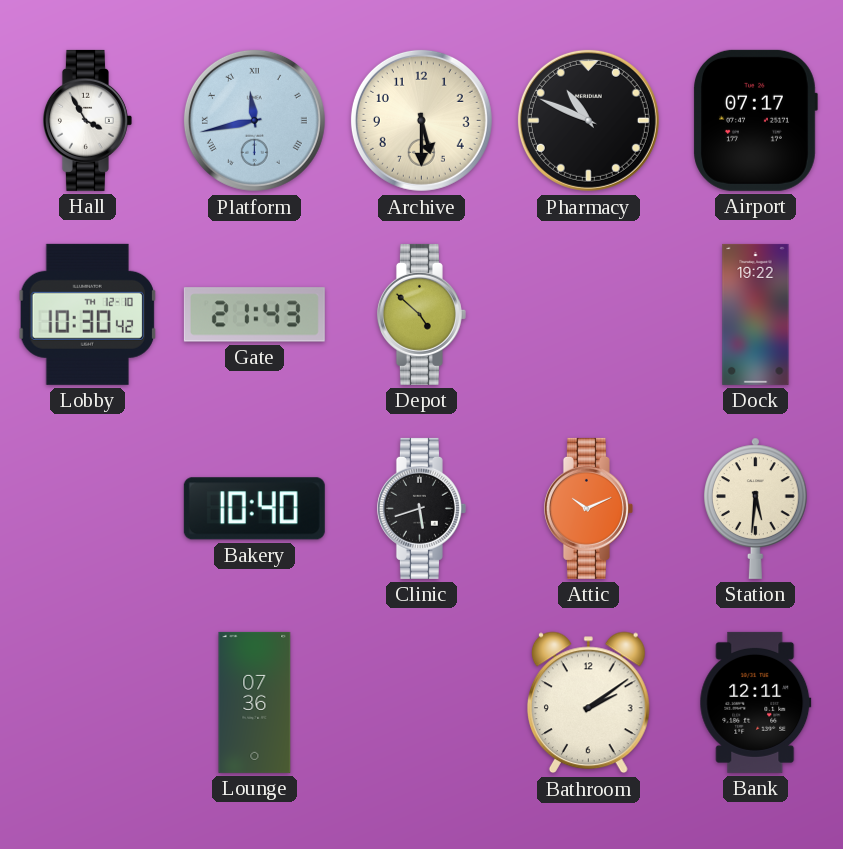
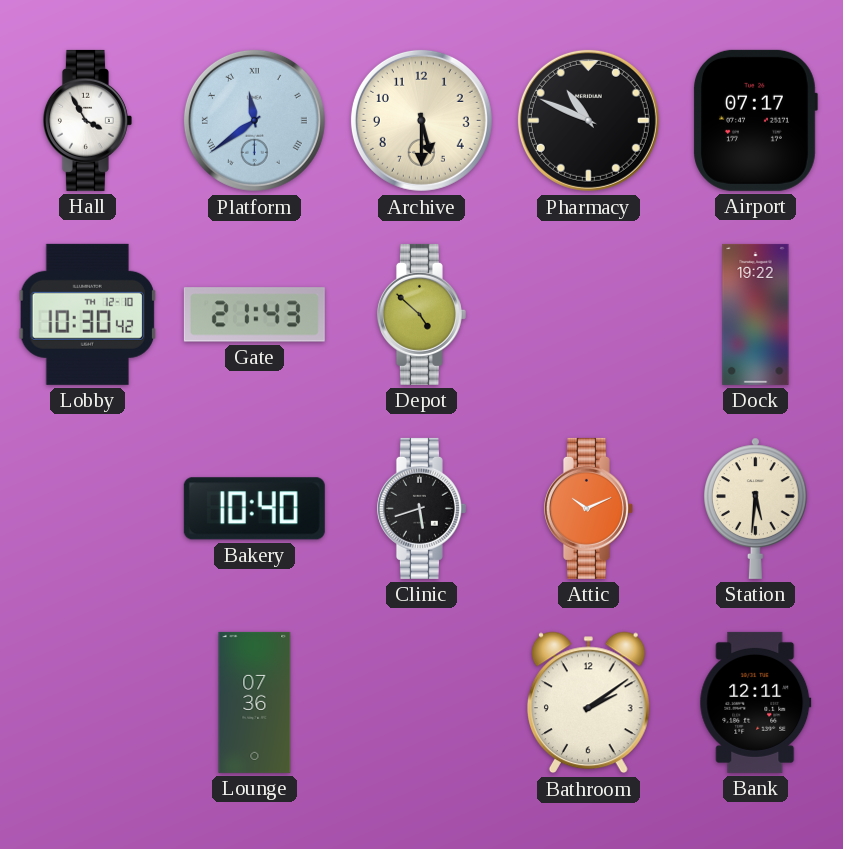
Platform: 11:43 -> 11:39 (254, 120)
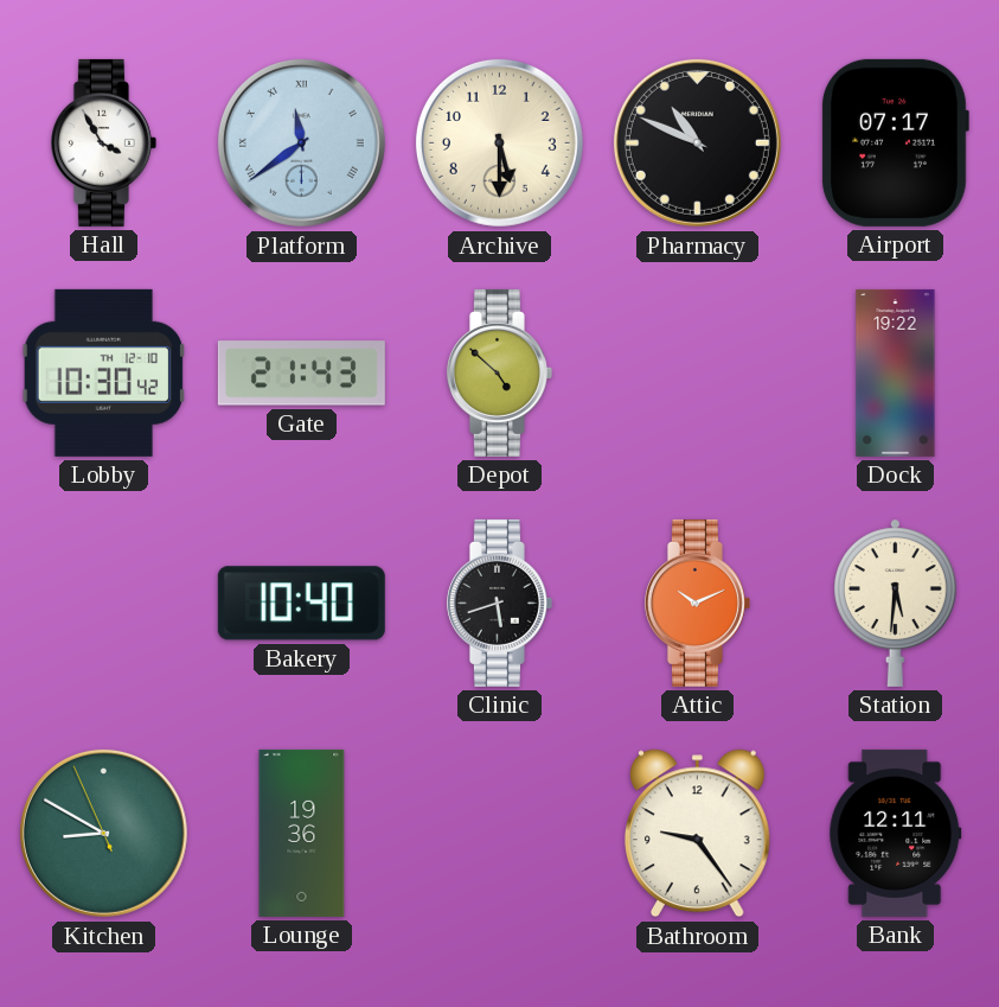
Kitchen: none -> 8:49 (103, 833)
Lounge: 07:36 -> 19:36 (302, 833)
Bathroom: 2:09 -> 9:24 (697, 834)
